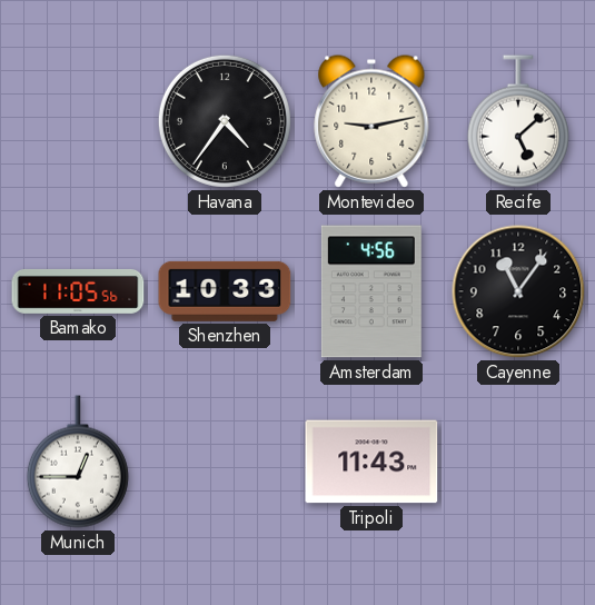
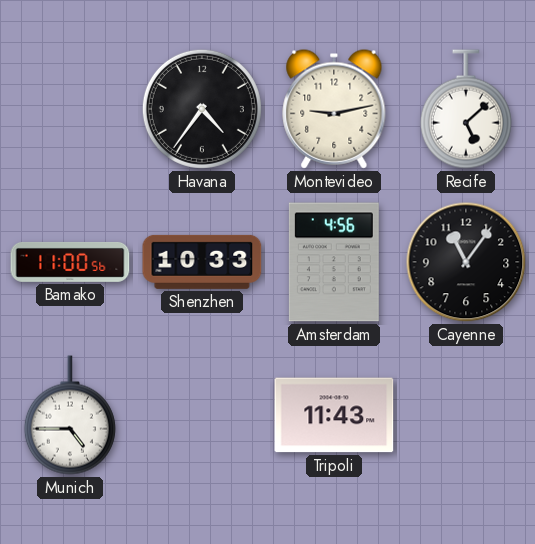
Bamako: 11:05 -> 11:00 (70, 262)
Munich: 12:45 -> 4:45 (70, 415)
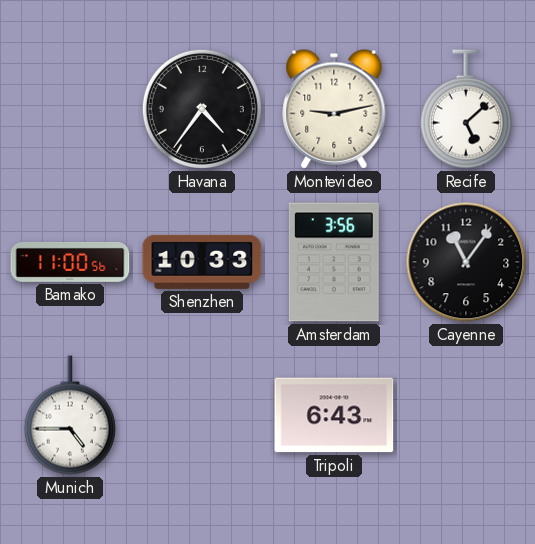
Amsterdam: 4:56 -> 3:56 (334, 262)
Tripoli: 11:43 -> 6:43 (334, 415)
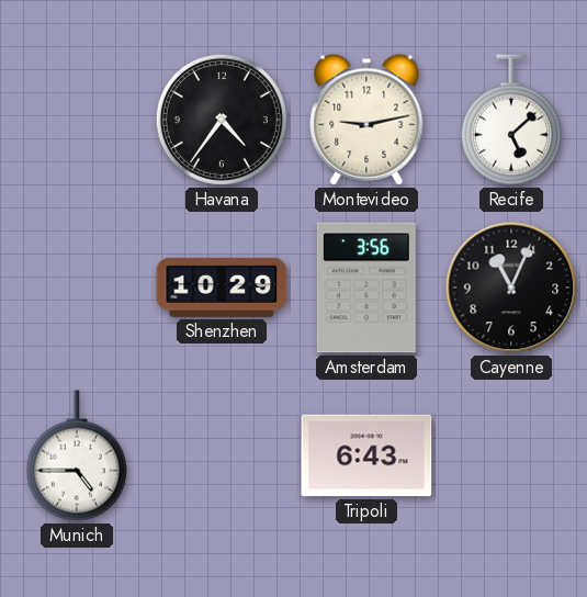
Bamako: 11:00 -> none (70, 262)
Shenzhen: 10:33 -> 10:29 (222, 288)
Cayenne: 11:06 -> 11:04 (511, 288)
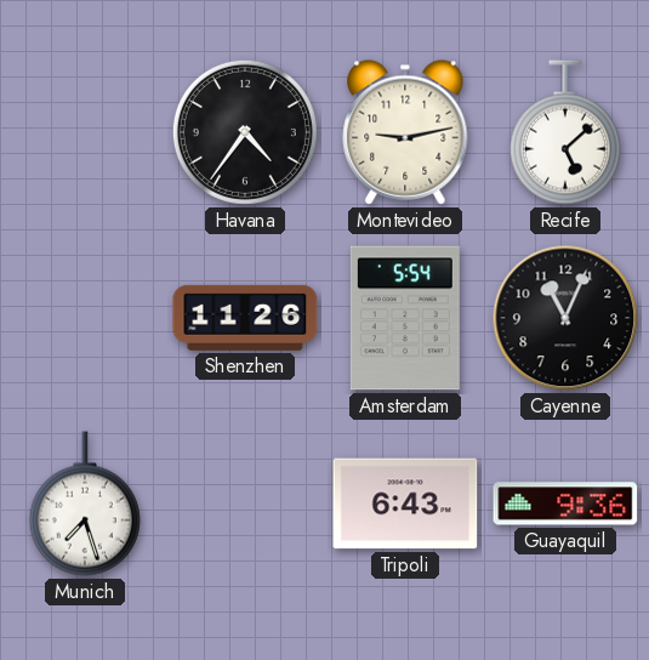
Shenzhen: 10:29 -> 11:26 (245, 318)
Amsterdam: 3:56 -> 5:54 (405, 318)
Munich: 4:45 -> 7:27 (85, 503)
Guayaquil: none -> 9:36 (565, 503)
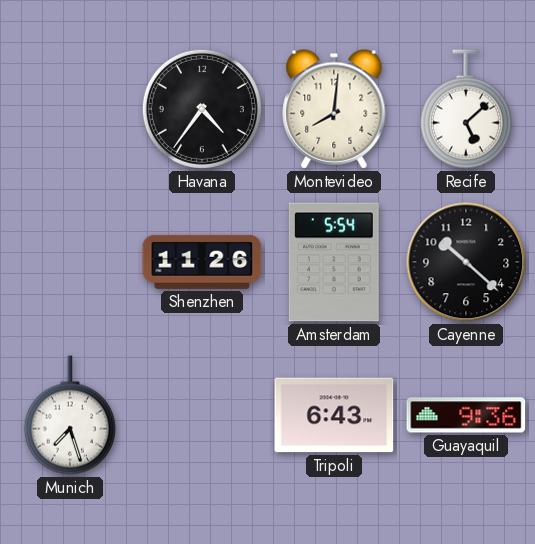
Montevideo: 9:13 -> 8:01 (334, 109)
Cayenne: 11:04 -> 10:22 (466, 262)
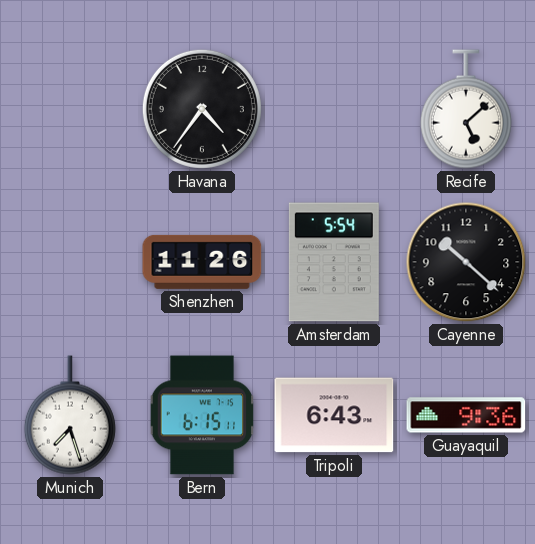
Montevideo: 8:01 -> none (334, 109)
Bern: none -> 6:15 (202, 415)
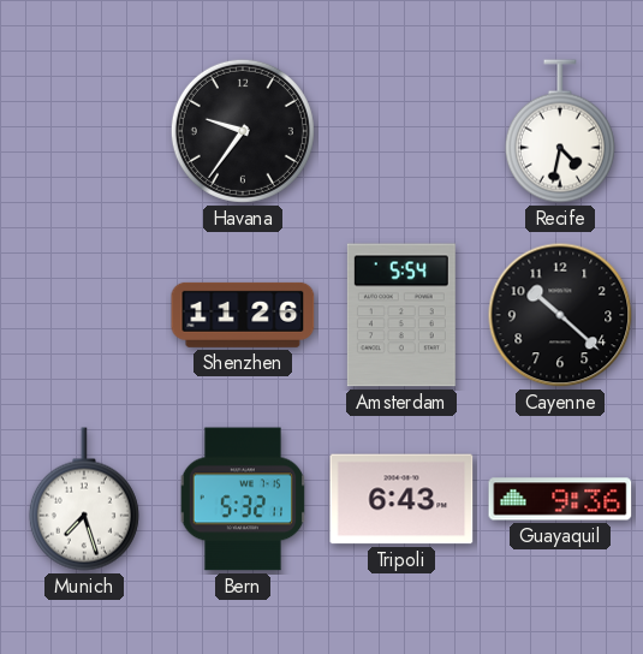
Havana: 4:36 -> 9:36 (243, 131)
Recife: 5:08 -> 4:32 (560, 131)
Bern: 6:15 -> 5:32 (243, 499)
